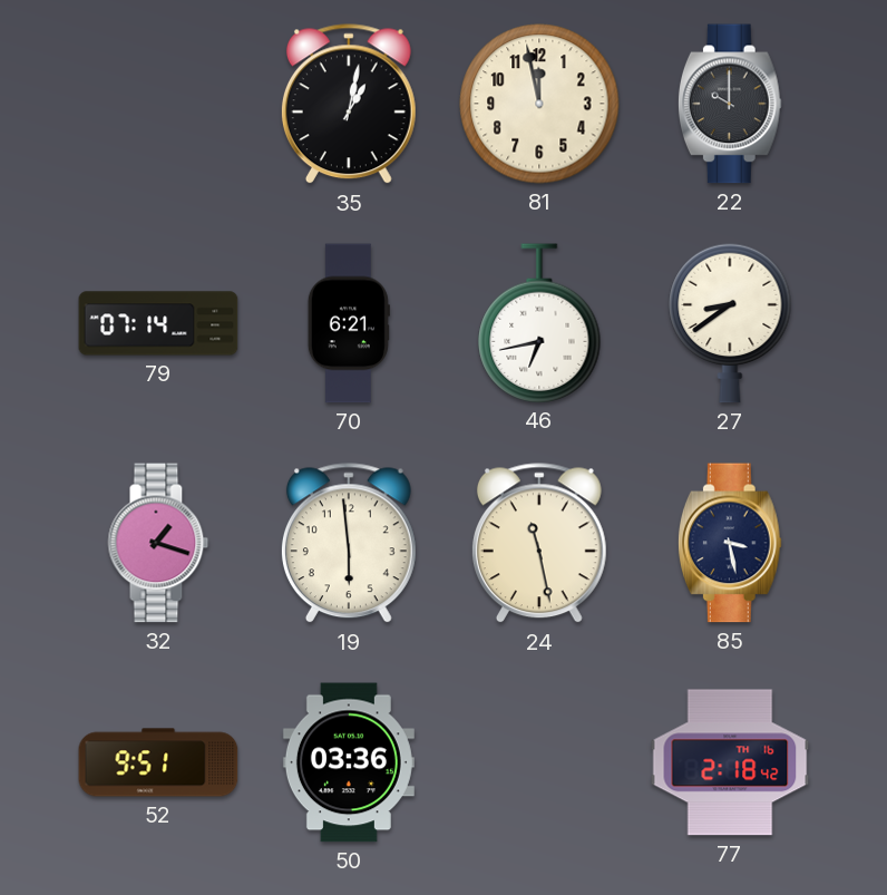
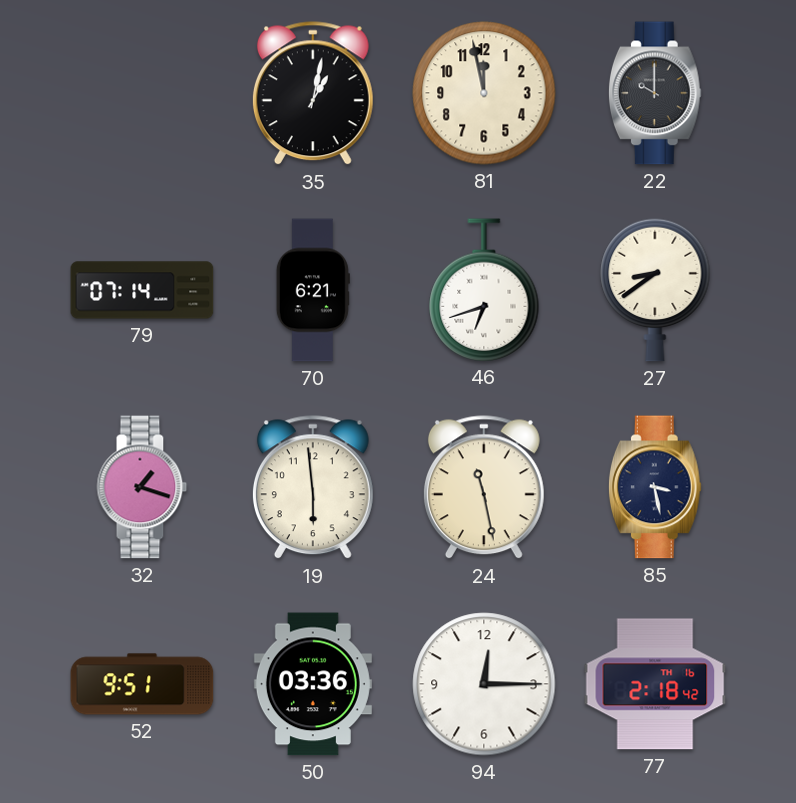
46: 6:43 -> 6:42 (484, 290)
94: none -> 12:15 (484, 684)
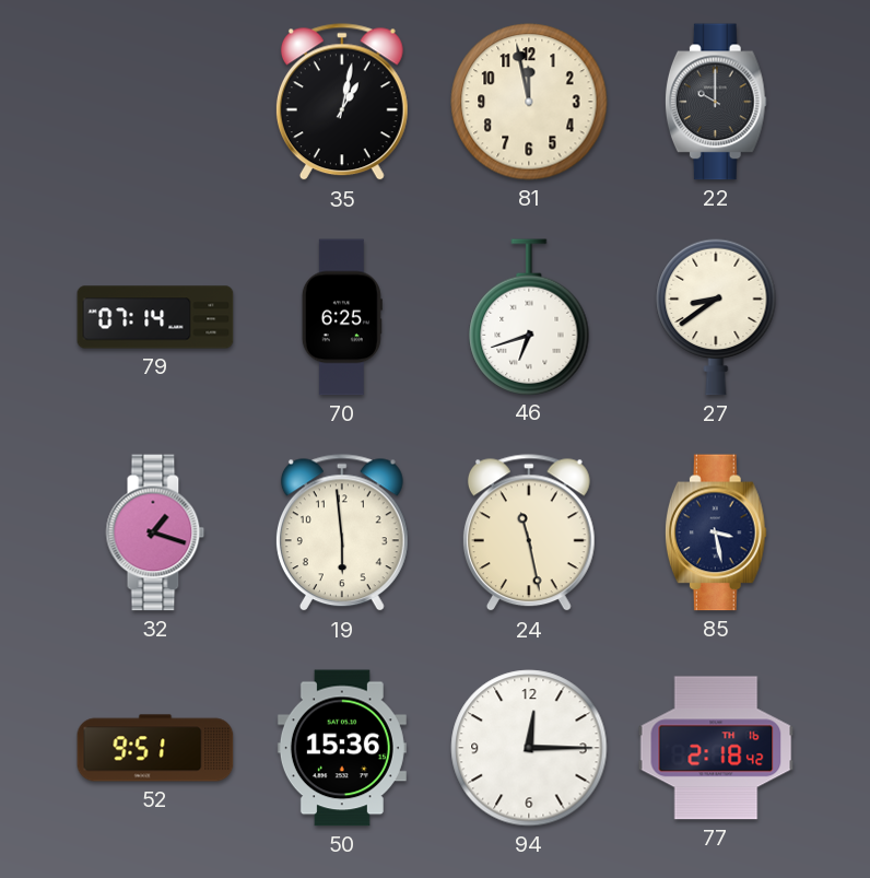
70: 6:21 -> 6:25 (342, 317)
50: 03:36 -> 15:36 (342, 748)
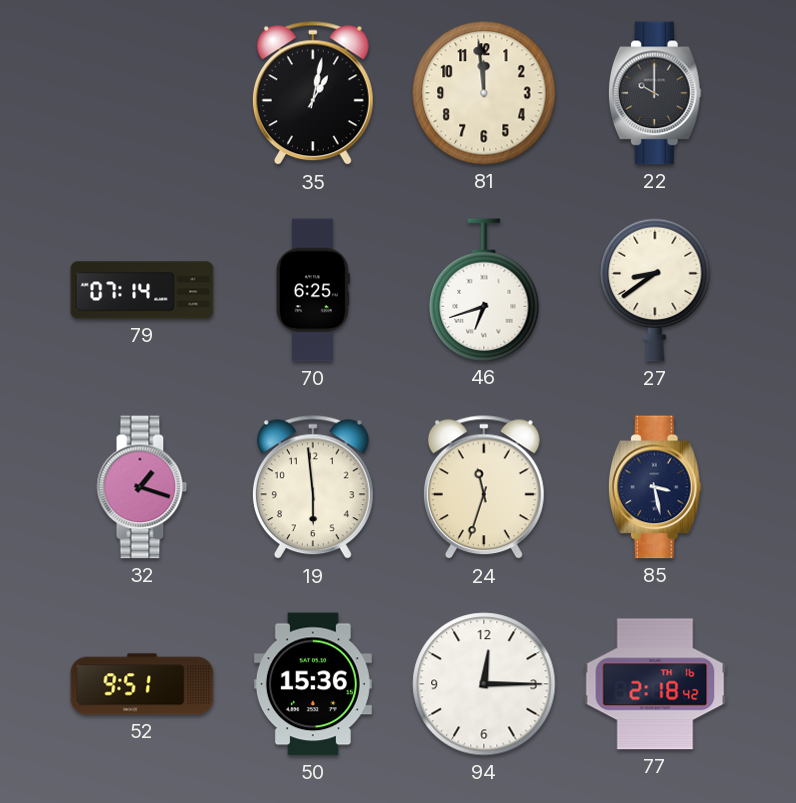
81: 11:58 -> 11:59 (484, 93)
24: 11:28 -> 11:33 (484, 488)
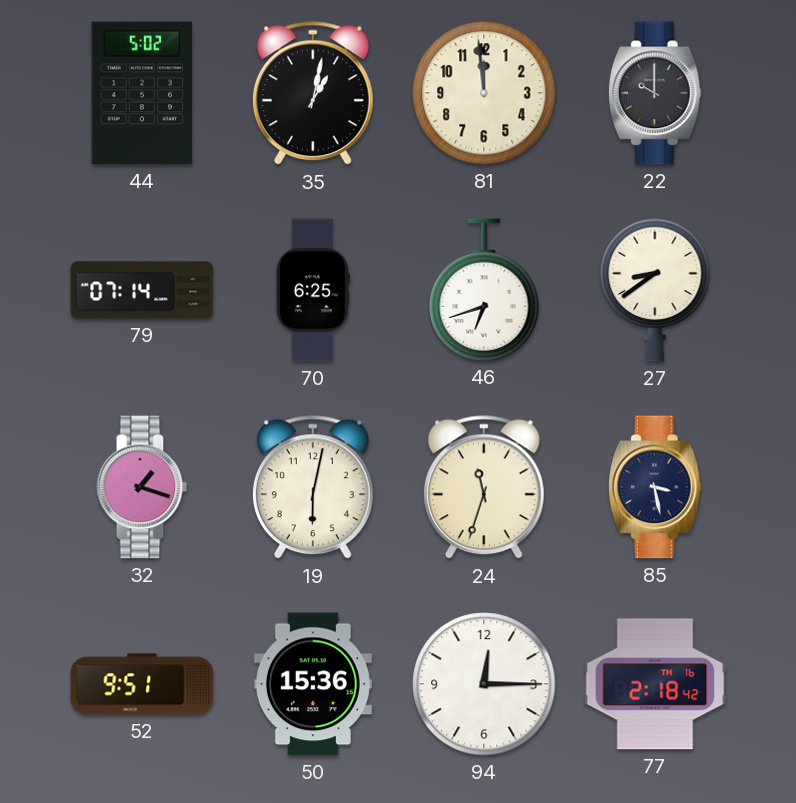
44: none -> 5:02 (142, 93)
19: 5:59 -> 6:02 (313, 488)
